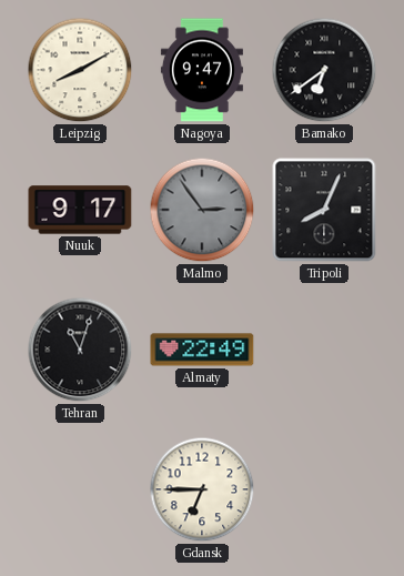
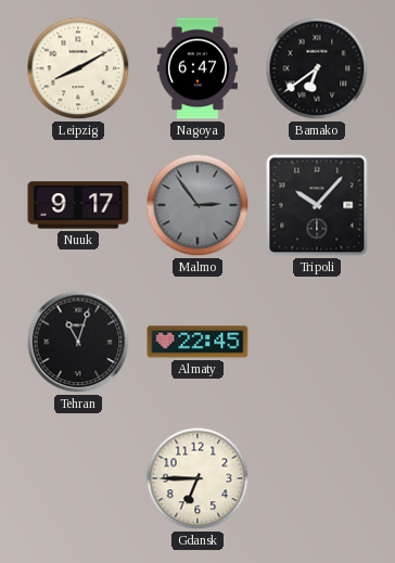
Nagoya: 9:47 -> 6:47 (197, 68)
Tripoli: 8:04 -> 10:07 (317, 205)
Almaty: 22:49 -> 22:45 (197, 342)
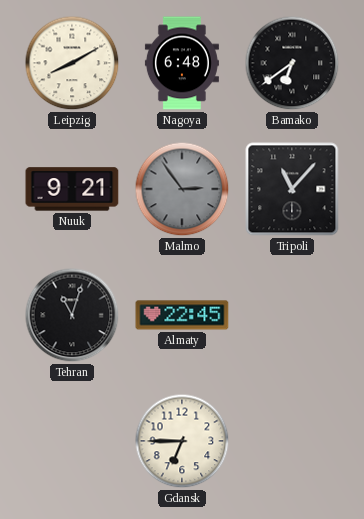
Nagoya: 6:47 -> 6:48 (182, 63)
Nuuk: 9:17 -> 9:21 (72, 189)
Tripoli: 10:07 -> 11:07 (292, 189)
